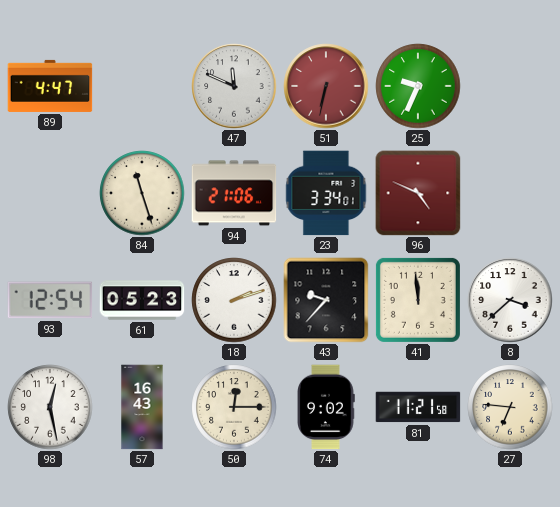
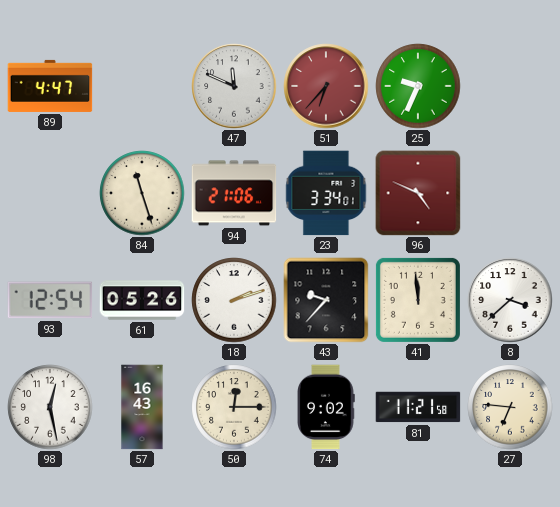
51: 6:32 -> 6:37 (326, 86)
61: 05:23 -> 05:26 (142, 300)
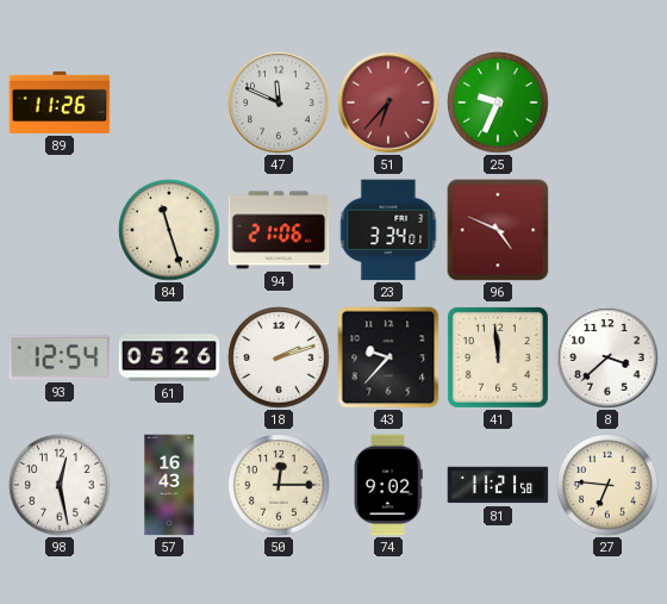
89: 4:47 -> 11:26 (60, 102)
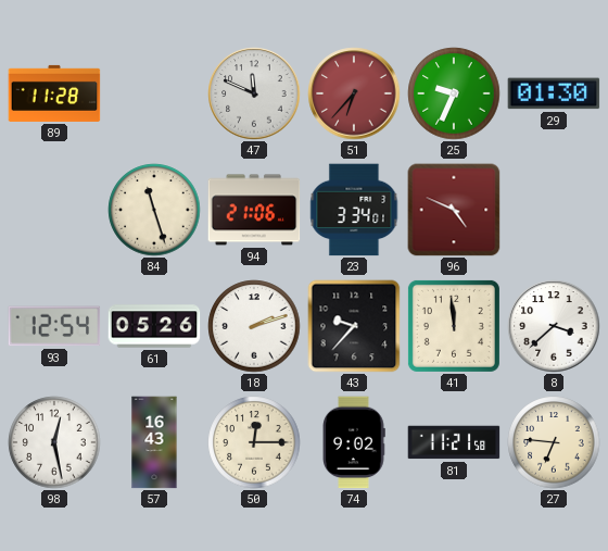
89: 11:26 -> 11:28 (54, 93)
29: none -> 01:30 (554, 93)
